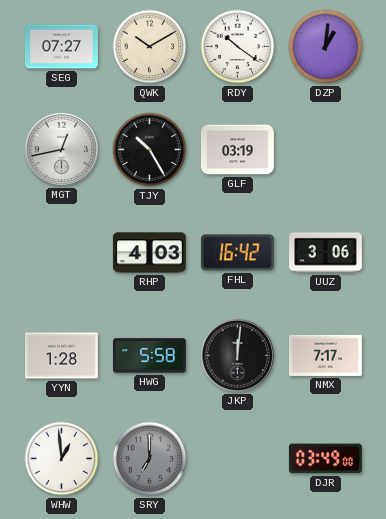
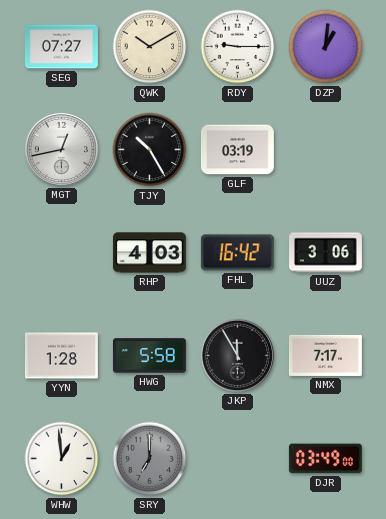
RDY: 10:21 -> 9:15 (238, 47)
JKP: 12:01 -> 11:55 (237, 355)
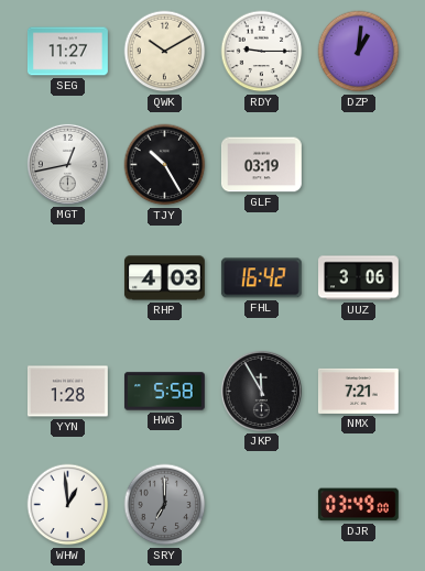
SEG: 07:27 -> 11:27 (68, 52)
NMX: 7:17 -> 7:21 (358, 391)
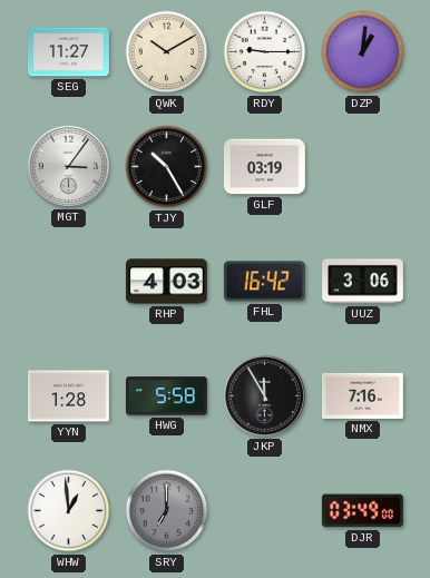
MGT: 12:43 -> 3:06 (68, 166)
NMX: 7:21 -> 7:16 (362, 395)
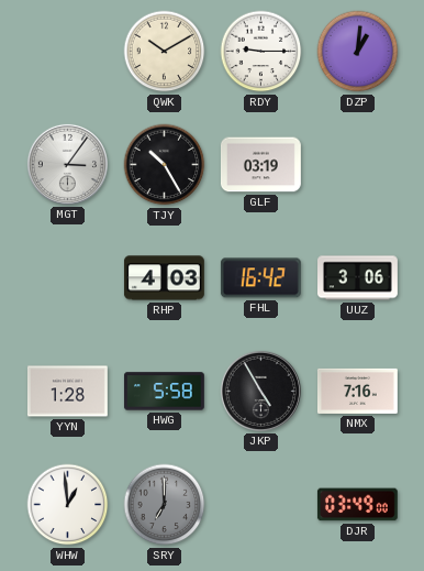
SEG: 11:27 -> none (69, 52)
JKP: 11:55 -> 4:55 (260, 391)
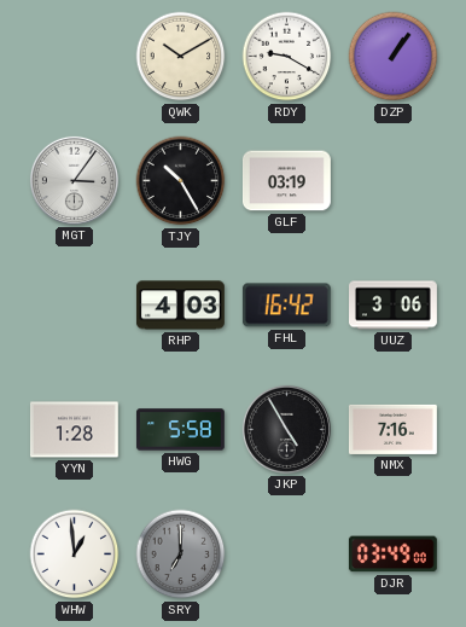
RDY: 9:15 -> 9:20 (287, 57)
DZP: 1:01 -> 1:06 (394, 57)
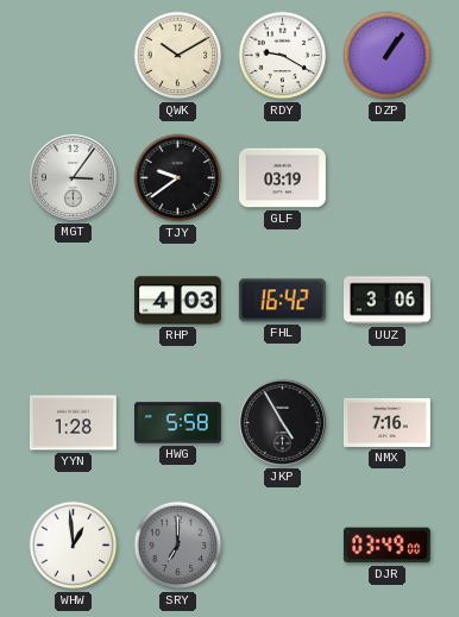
TJY: 10:25 -> 9:39 (178, 178)
